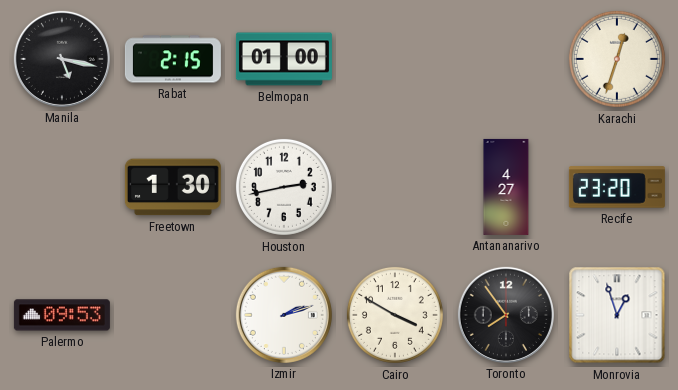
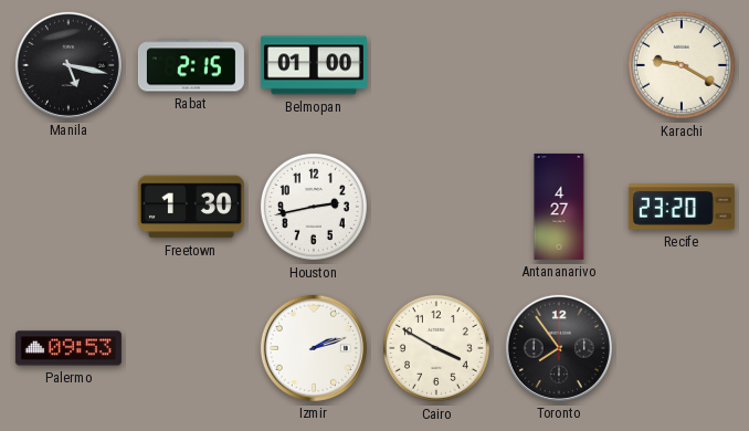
Karachi: 12:33 -> 9:20 (682, 65)
Monrovia: 12:57 -> none (617, 315)
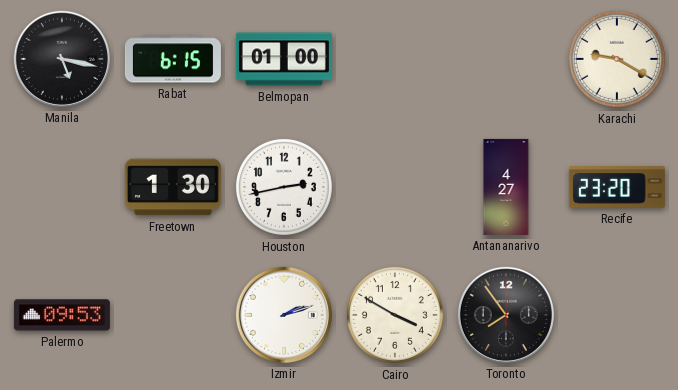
Rabat: 2:15 -> 6:15 (173, 59)
